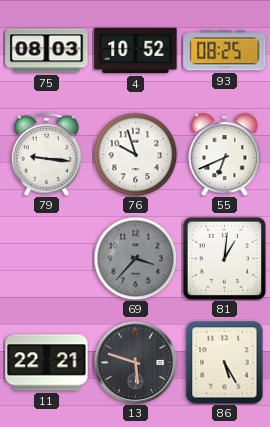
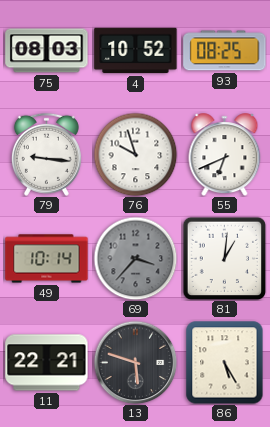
49: none -> 10:14 (47, 259)
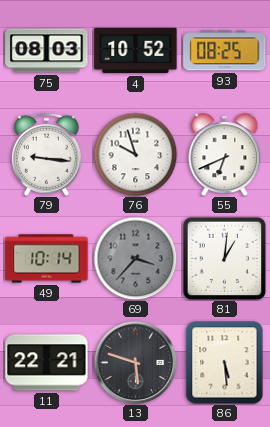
86: 5:25 -> 5:29 (225, 362)
